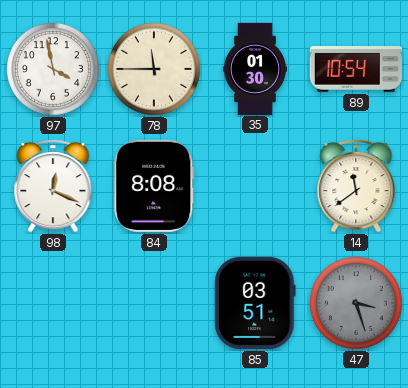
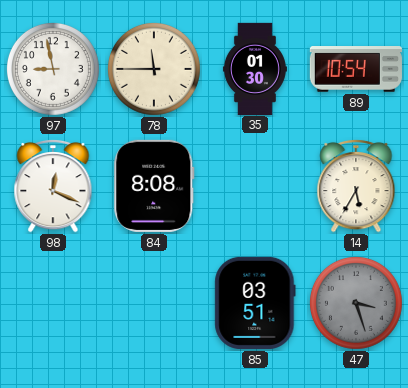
97: 3:58 -> 8:58 (53, 69)
14: 11:39 -> 5:35 (356, 186)
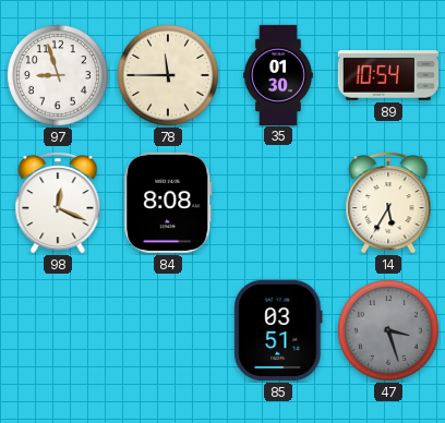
97: 8:58 -> 8:57 (58, 75)
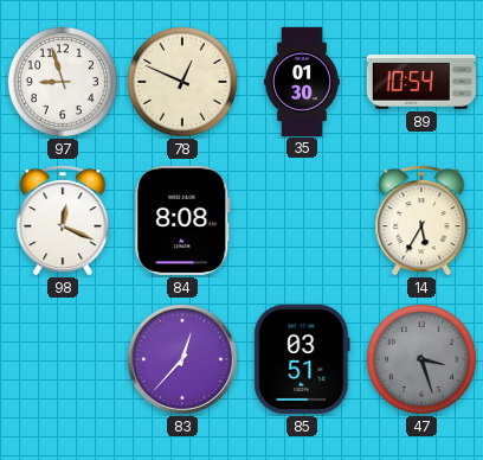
78: 11:45 -> 12:49 (182, 82)
83: none -> 12:37 (182, 359)
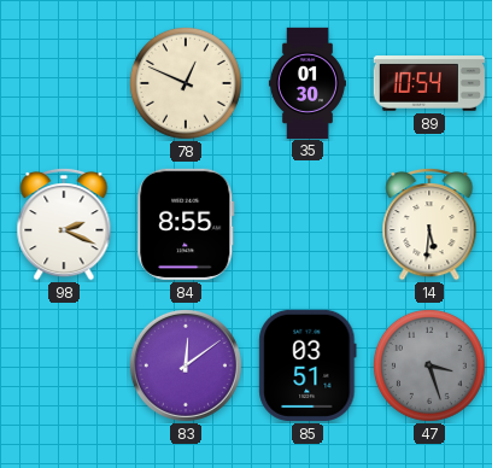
97: 8:57 -> none (63, 82)
98: 12:19 -> 2:19 (64, 224)
84: 8:08 -> 8:55 (186, 224)
14: 5:35 -> 5:31 (429, 224)
83: 12:37 -> 12:09 (186, 365)
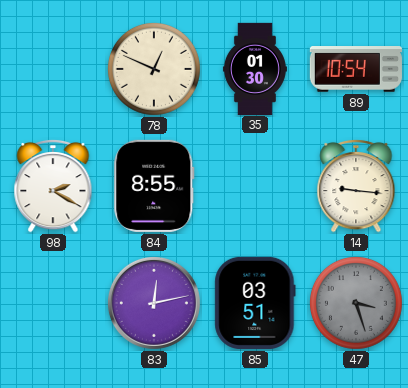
98: 2:19 -> 2:20 (53, 186)
14: 5:31 -> 9:16 (356, 186)
83: 12:09 -> 12:13 (154, 303)
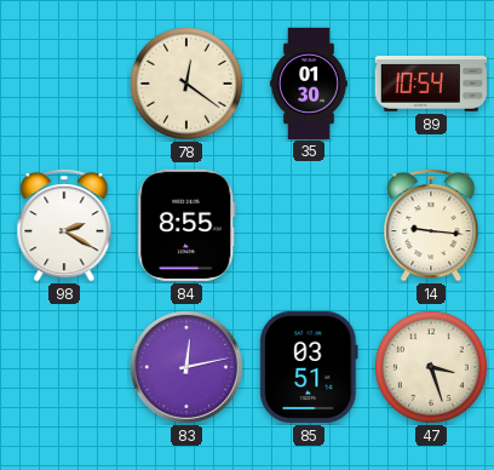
78: 12:49 -> 12:21 (186, 84)
47 dial: grey -> cream (431, 367)
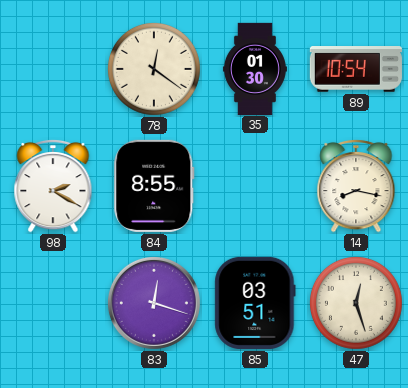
14: 9:16 -> 8:17 (356, 186)
83: 12:13 -> 12:18 (154, 303)
47: 3:27 -> 12:27 (356, 303)
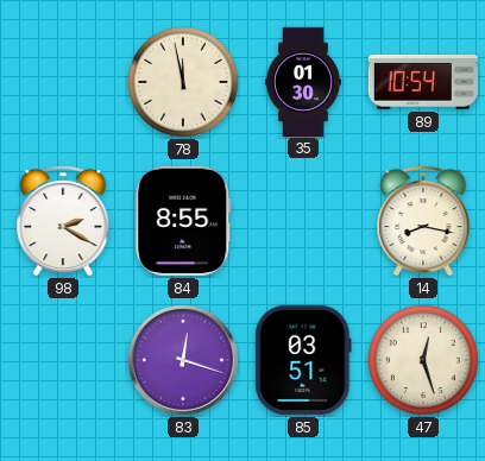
78: 12:21 -> 11:58 (183, 82)
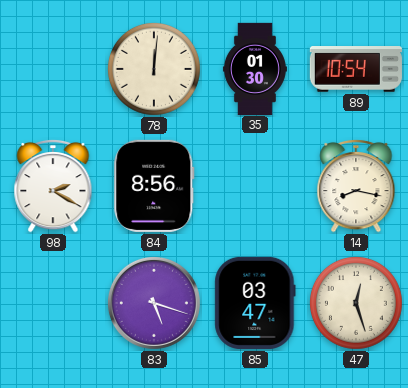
78: 11:58 -> 12:01 (154, 69)
84: 8:55 -> 8:56 (154, 186)
83: 12:18 -> 5:18 (154, 303)
85: 03:51 -> 03:47 (255, 303)
